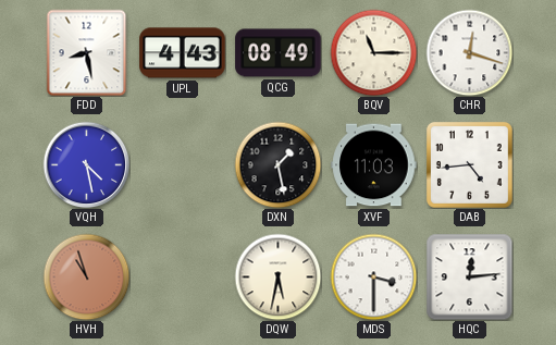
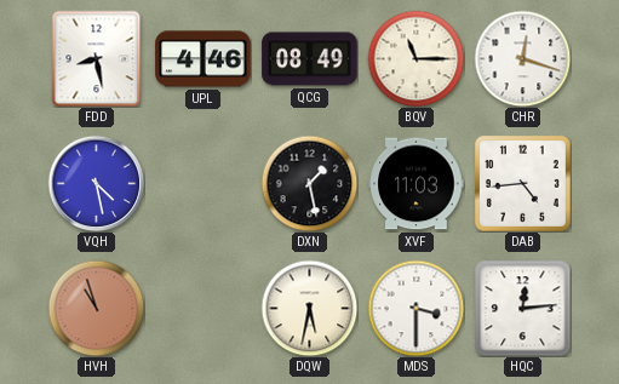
UPL: 4:43 -> 4:46 (204, 59)
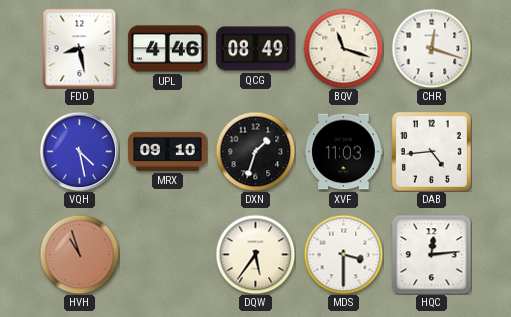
BQV: 11:15 -> 11:18 (343, 48)
MRX: none -> 09:10 (168, 151)
DXN: 1:28 -> 1:33 (255, 151)
DQW: 5:32 -> 5:36 (255, 254)
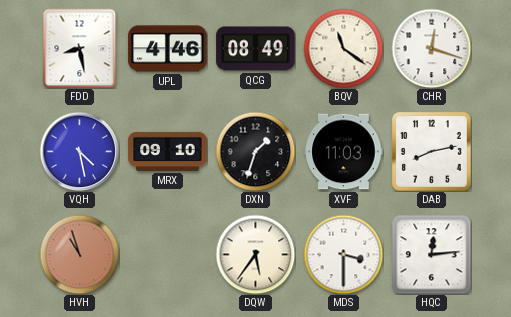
BQV: 11:18 -> 11:21 (343, 48)
DAB: 4:44 -> 8:13 (431, 151)
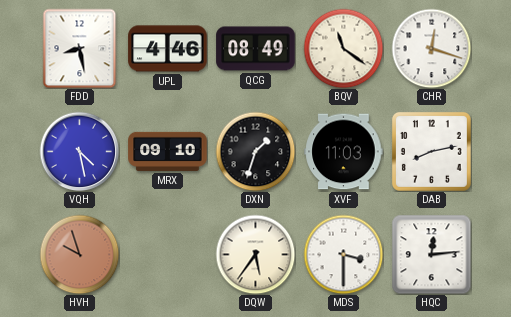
HVH: 10:57 -> 9:57 (79, 254)
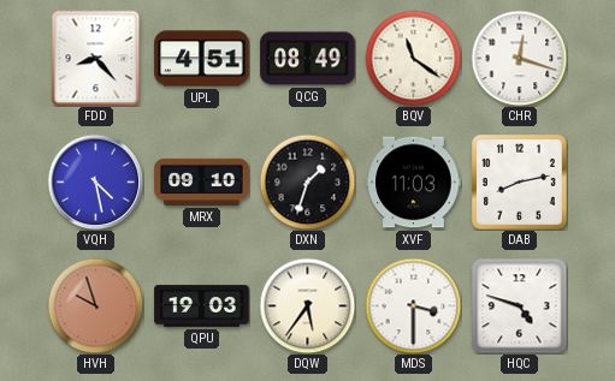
FDD: 8:28 -> 8:23 (96, 58)
UPL: 4:46 -> 4:51 (202, 59)
QPU: none -> 19:03 (202, 306)
HQC: 12:14 -> 4:48 (519, 305)
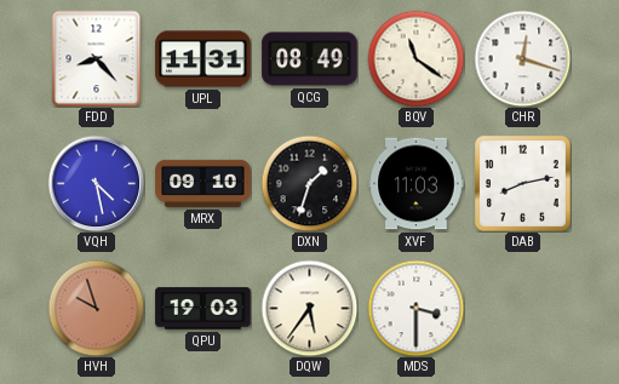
UPL: 4:51 -> 11:31 (204, 59)
HQC: 4:48 -> none (519, 305)
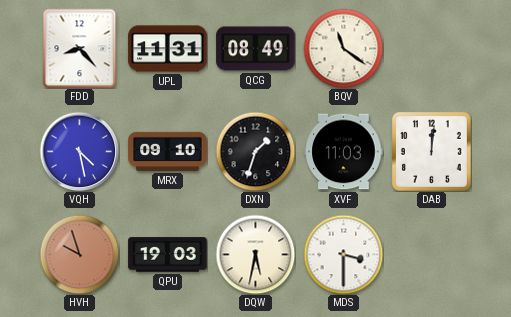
CHR: 12:18 -> none (522, 58)
DAB: 8:13 -> 12:01 (431, 151)
DQW: 5:36 -> 5:32 (255, 254)
